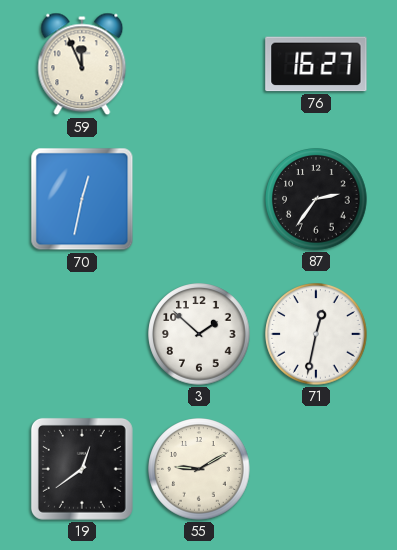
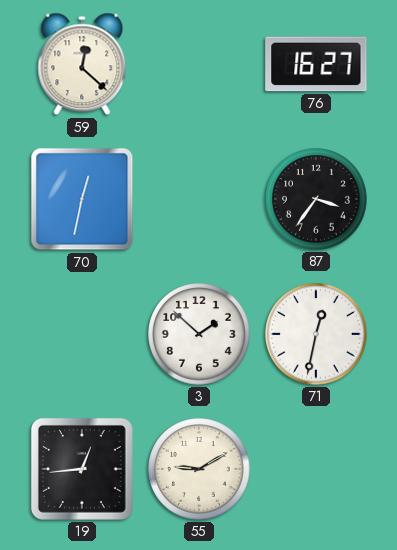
59: 11:56 -> 12:22 (82, 64)
87: 2:36 -> 3:36 (316, 199)
19: 12:39 -> 12:44 (82, 469)
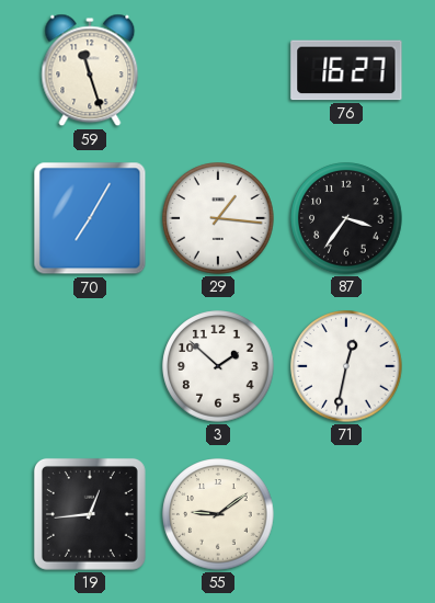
59: 12:22 -> 11:27 (90, 70)
70: 12:32 -> 7:05 (90, 218)
29: none -> 1:16 (218, 218)
55: 9:10 -> 9:09 (218, 514)
